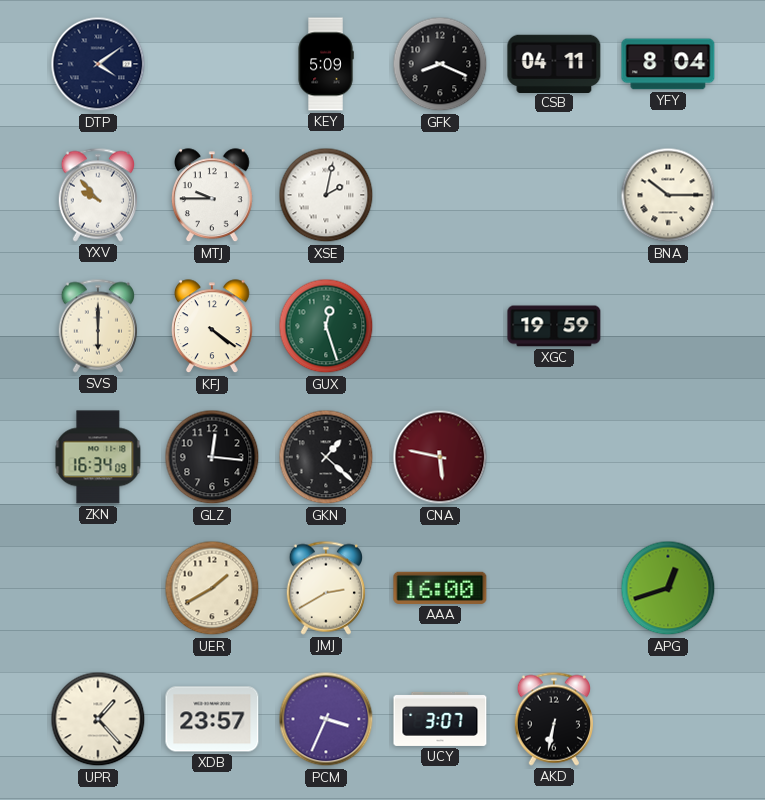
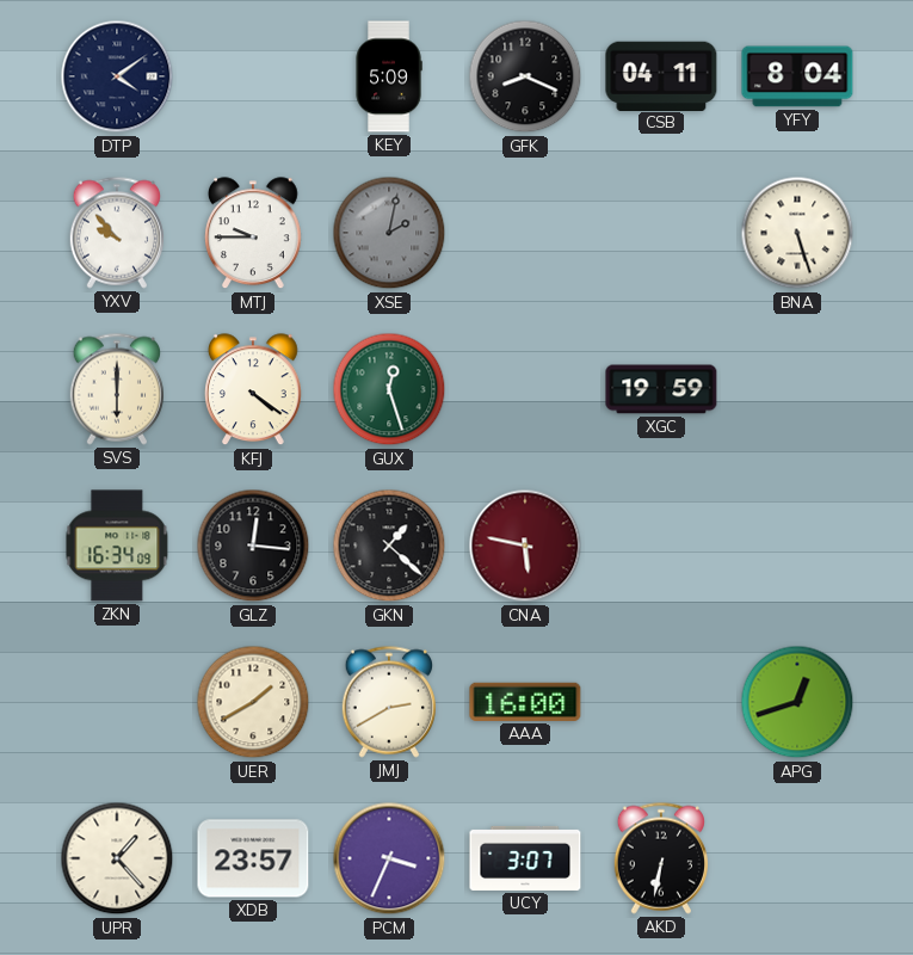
XSE dial: white -> grey (389, 233)
BNA: 10:15 -> 5:27 (797, 233)
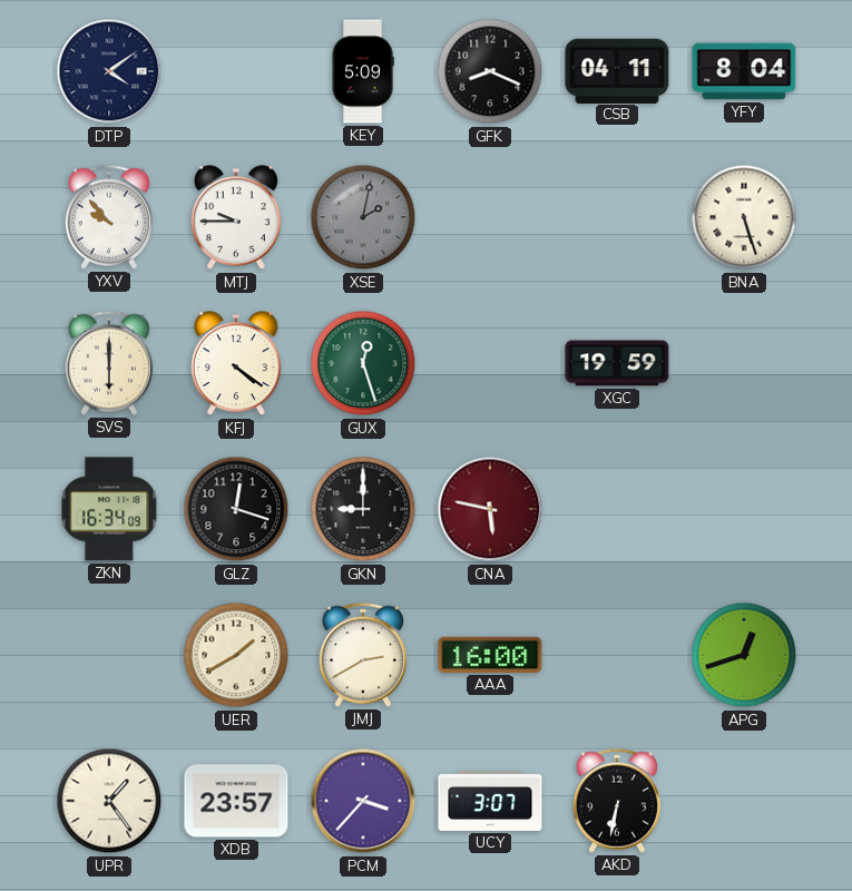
GLZ: 12:16 -> 12:18 (236, 509)
GKN: 1:22 -> 9:00 (363, 509)
UPR: 1:23 -> 1:24 (109, 801)
PCM: 3:34 -> 3:37 (363, 801)
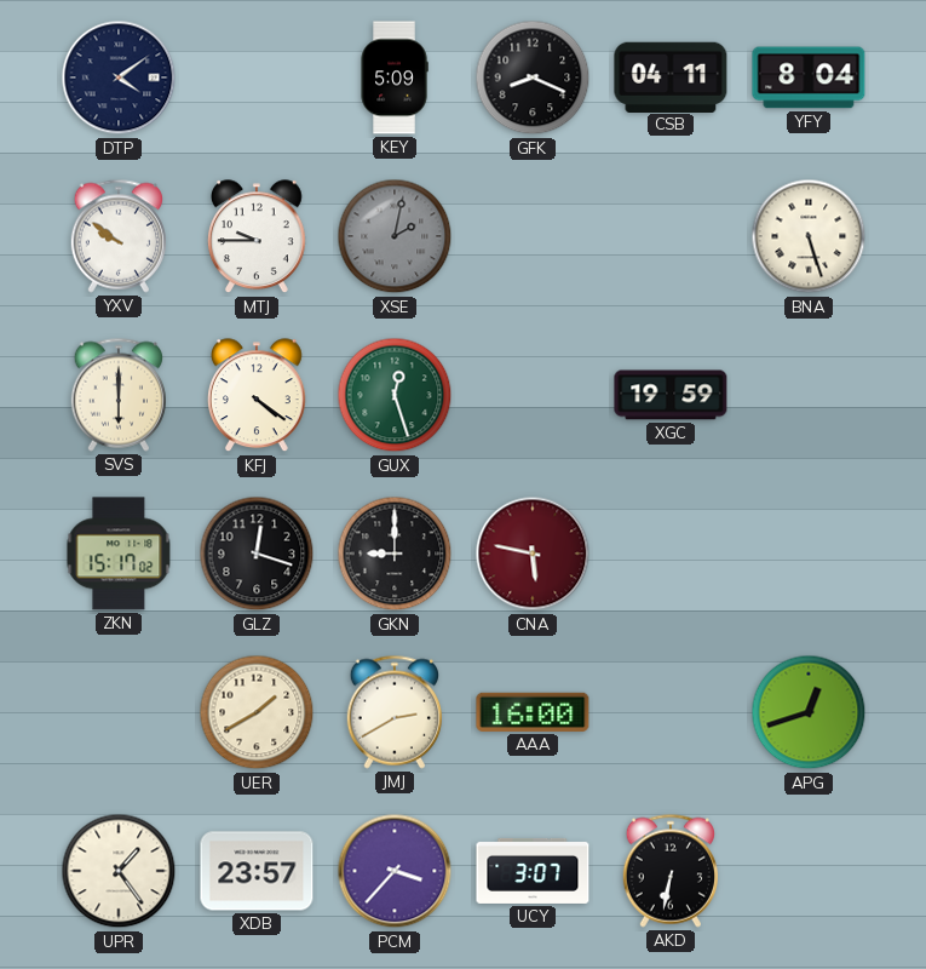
YXV: 9:53 -> 9:51 (117, 236)
ZKN: 16:34 -> 15:17 (119, 554)
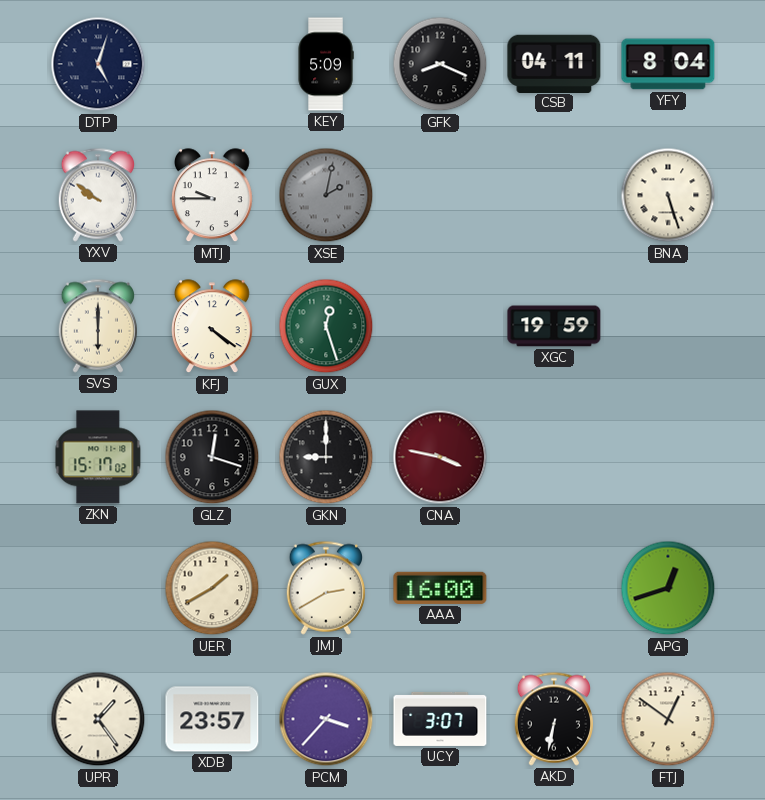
DTP: 4:09 -> 5:03 (98, 64)
CNA: 5:47 -> 3:47 (440, 457)
FTJ: none -> 12:51 (668, 719)
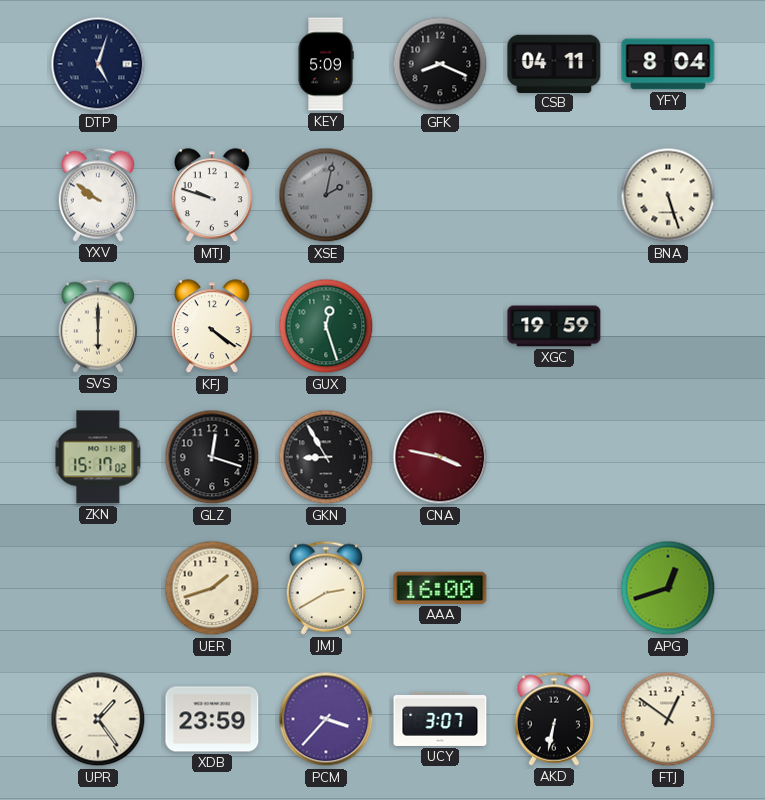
MTJ: 9:45 -> 9:48 (213, 196)
GKN: 9:00 -> 8:55 (326, 457)
UER: 1:40 -> 1:42 (212, 588)
XDB: 23:57 -> 23:59 (212, 719)
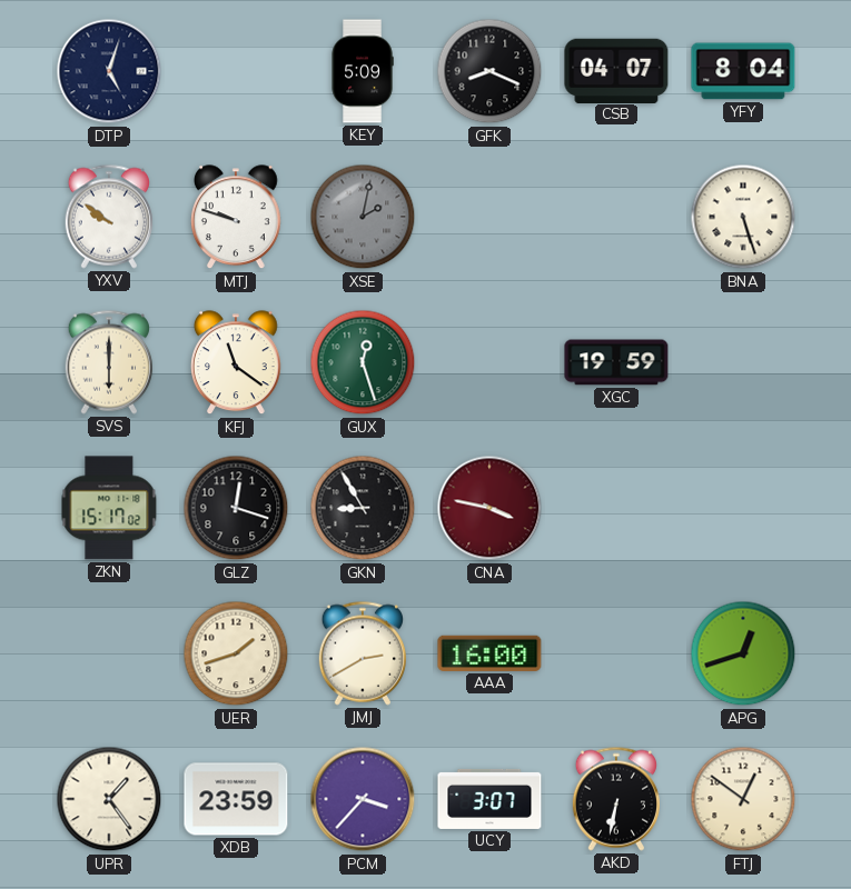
CSB: 04:11 -> 04:07 (616, 70)
KFJ: 4:21 -> 11:21 (237, 363)
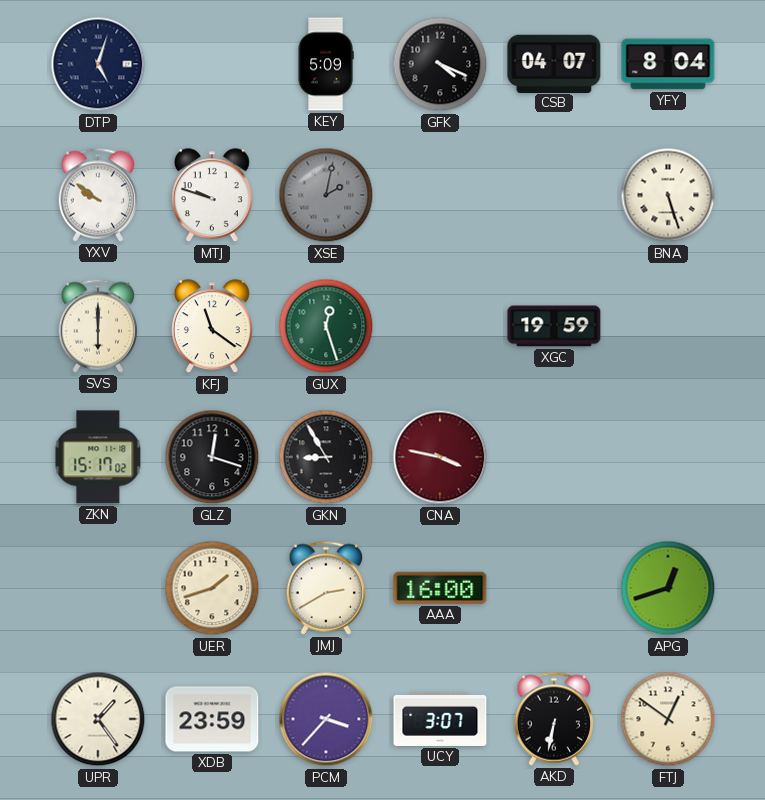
GFK: 8:19 -> 4:19 (440, 64)
